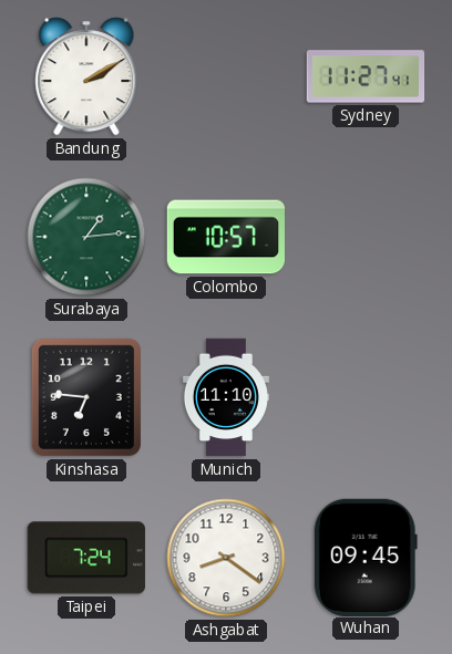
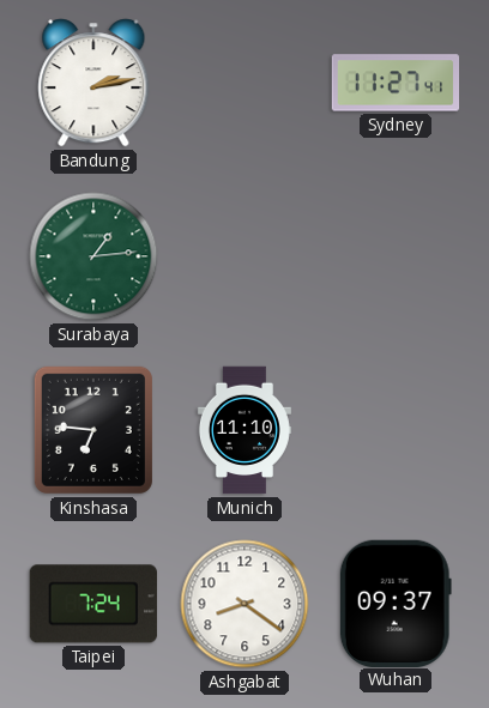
Bandung: 2:10 -> 2:13 (93, 83)
Colombo: 10:57 -> none (225, 237)
Wuhan: 09:45 -> 09:37 (396, 603)
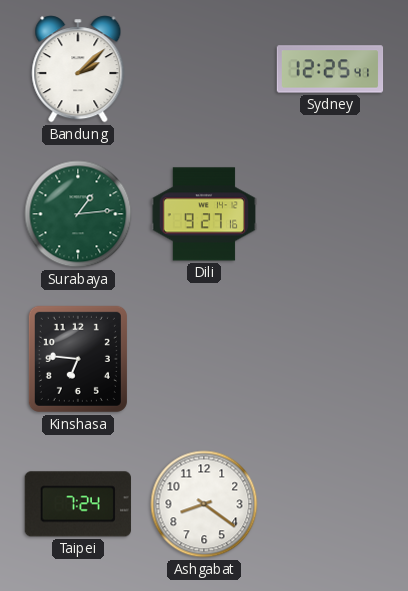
Bandung: 2:13 -> 2:08 (78, 69)
Sydney: 11:27 -> 12:25 (330, 69)
Dili: none -> 9:27 (204, 214)
Munich: 11:10 -> none (244, 430)
Wuhan: 09:37 -> none (396, 603)
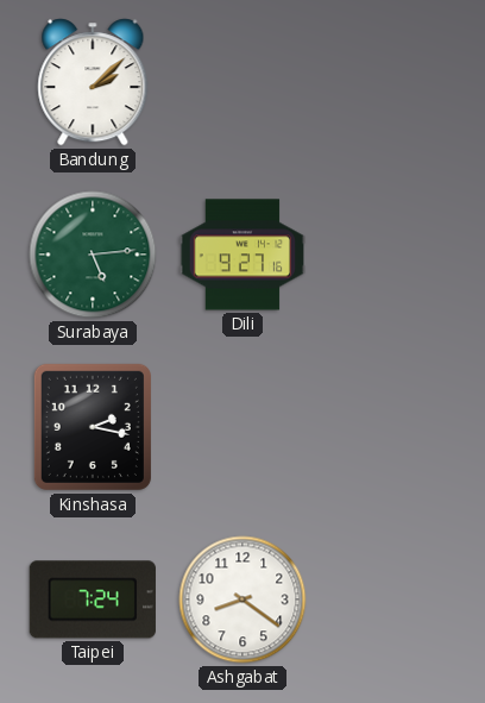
Sydney: 12:25 -> none (330, 69)
Surabaya: 1:14 -> 5:14 (93, 255)
Kinshasa: 6:46 -> 2:17 (93, 427)
